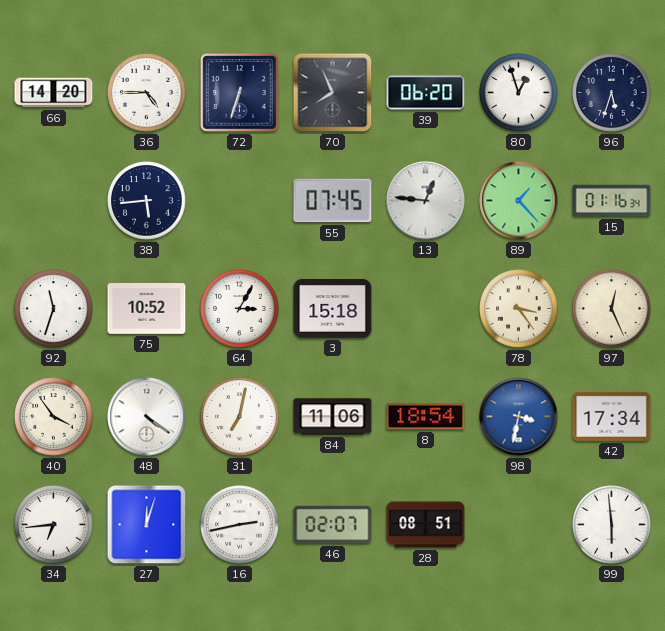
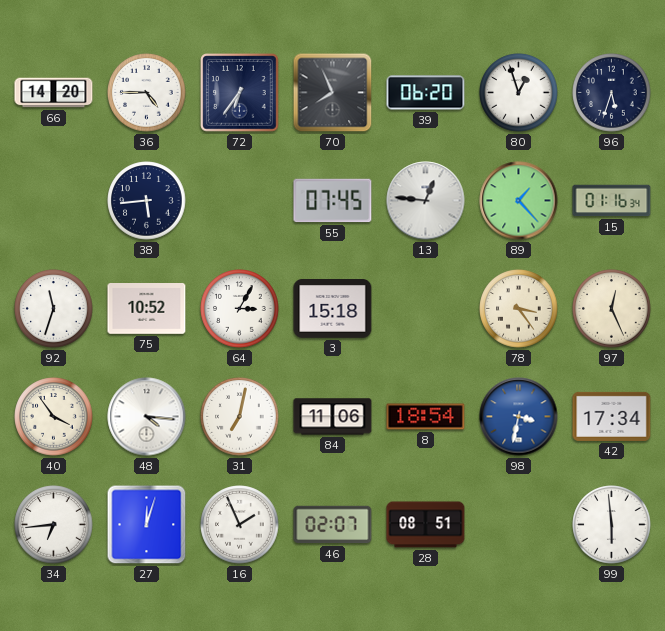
72: 6:33 -> 6:36 (240, 93)
48: 4:21 -> 4:16 (147, 417)
16: 2:43 -> 1:56 (240, 525)
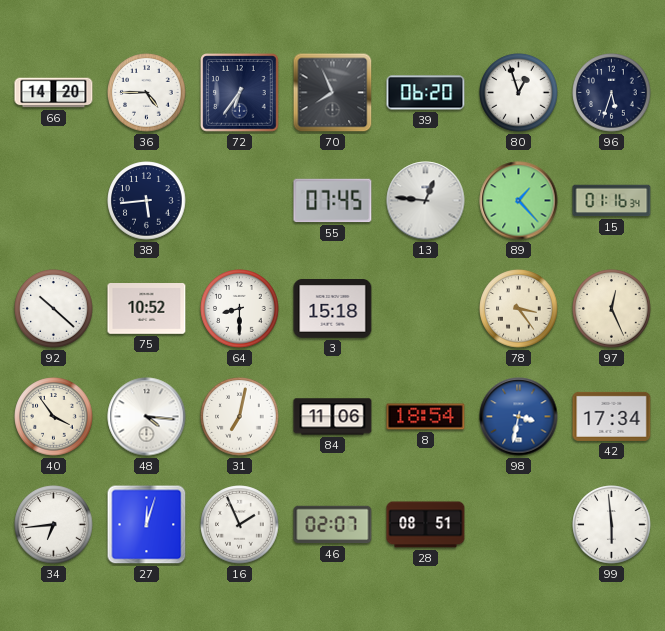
92: 11:33 -> 10:22 (54, 309)
64: 3:05 -> 8:30 (240, 309)
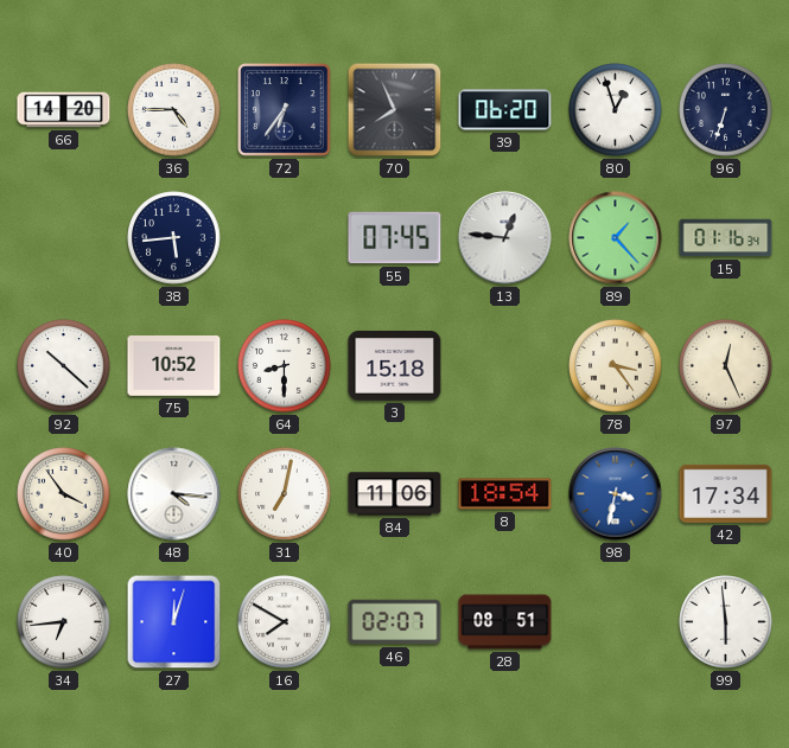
96: 5:33 -> 6:33 (726, 110)
16: 1:56 -> 7:50 (285, 622)
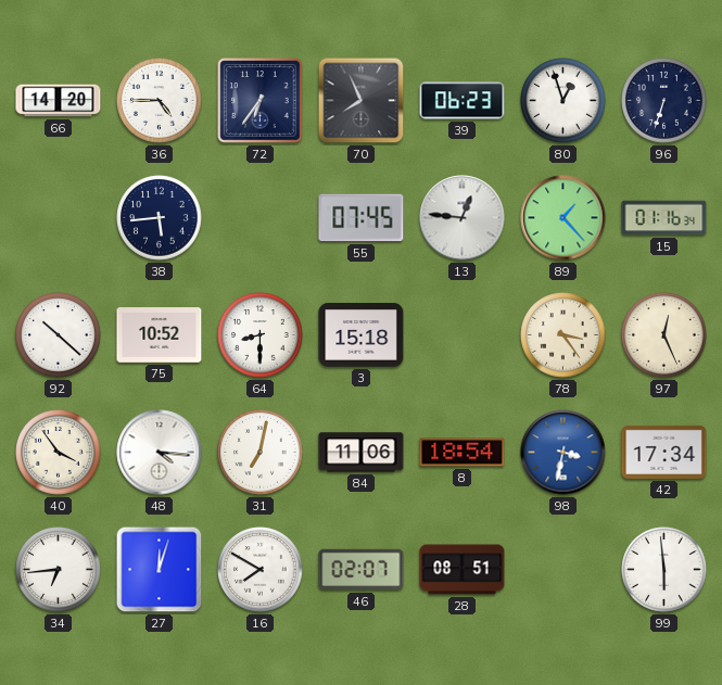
39: 06:20 -> 06:23 (463, 101)
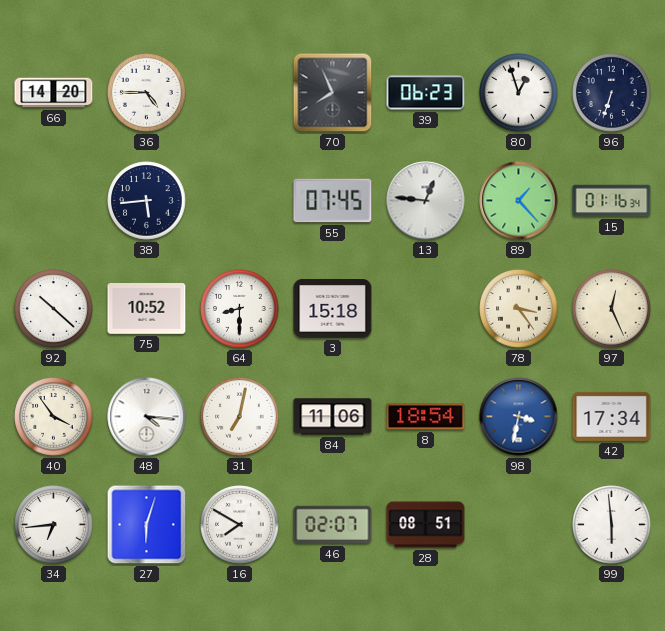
72: 6:36 -> none (261, 101)
27: 12:03 -> 6:03 (147, 525)
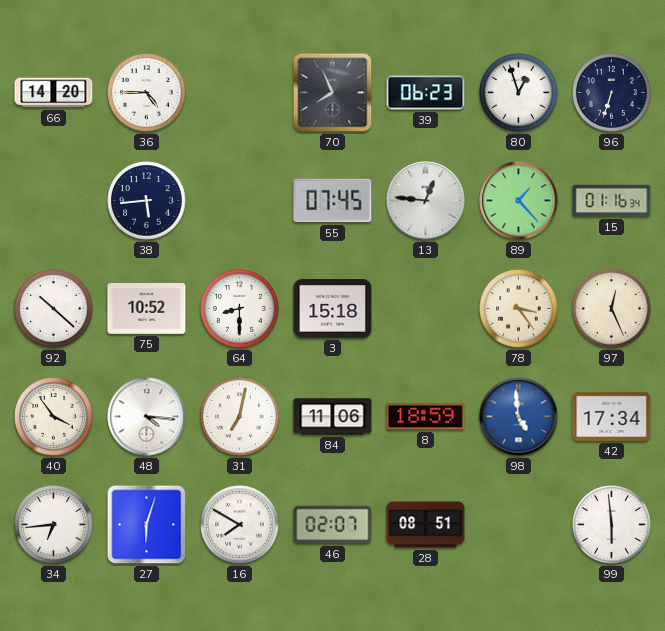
8: 18:54 -> 18:59 (426, 417)
98: 3:32 -> 4:59 (519, 417)
